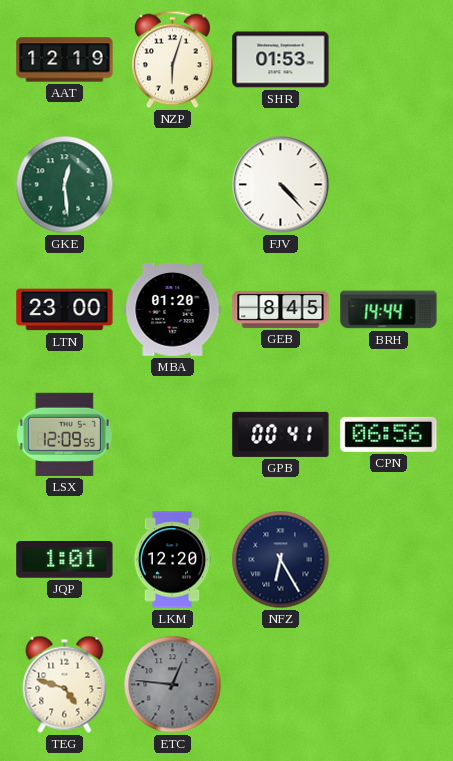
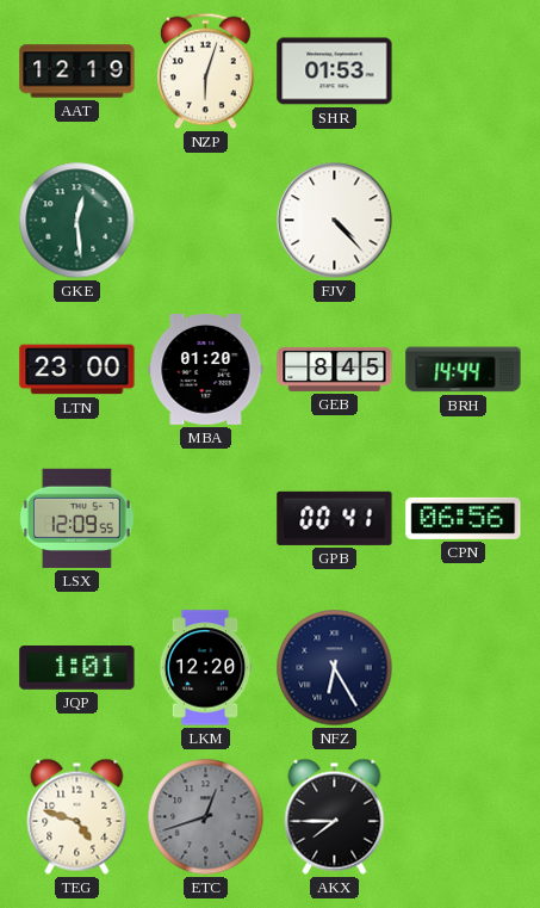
ETC: 12:46 -> 12:42 (206, 817)
AKX: none -> 7:45 (335, 816)
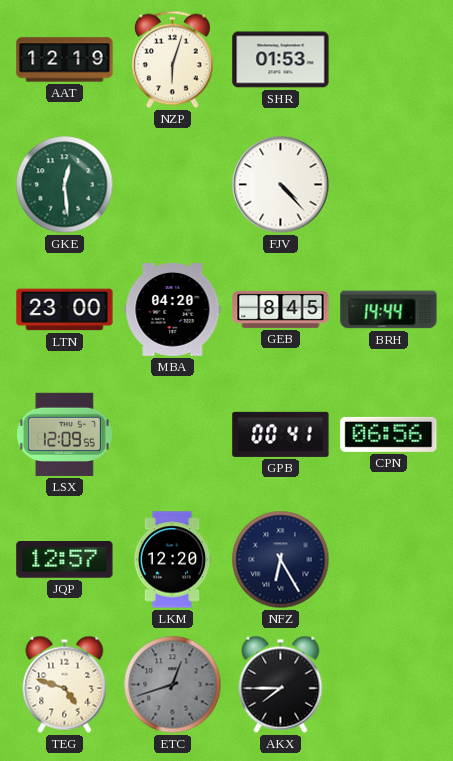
MBA: 01:20 -> 04:20 (173, 310)
JQP: 1:01 -> 12:57 (65, 560)
